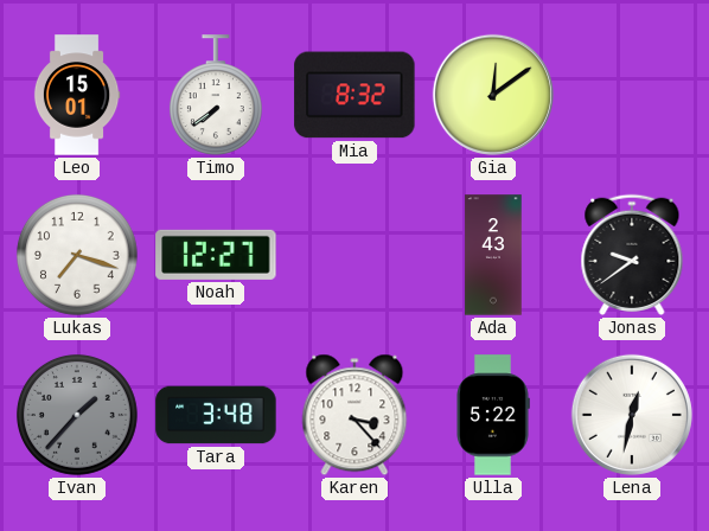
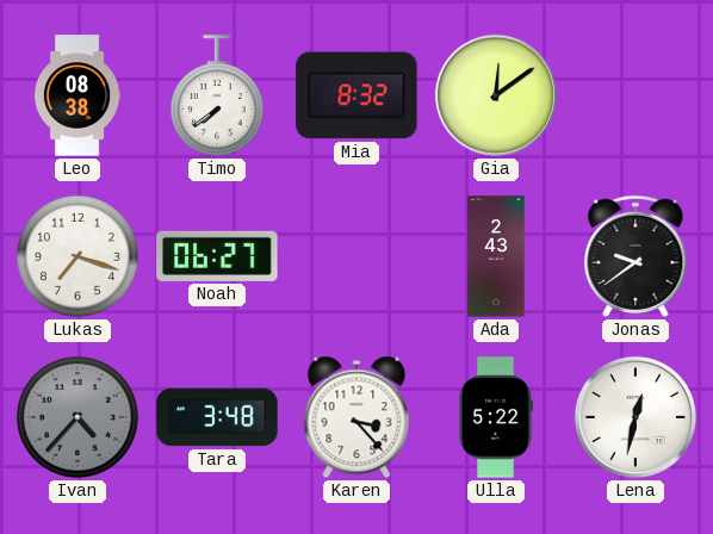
Leo: 15:01 -> 08:38 (77, 95)
Noah: 12:27 -> 06:27 (217, 256)
Ivan: 1:37 -> 4:37 (77, 417)
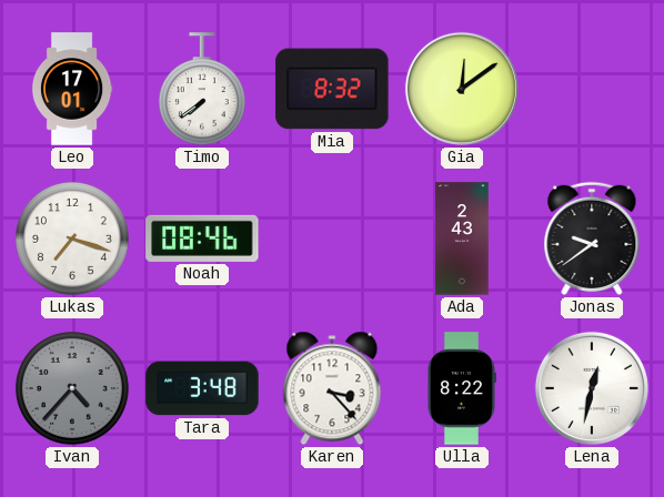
Leo: 08:38 -> 17:01 (72, 89)
Noah: 06:27 -> 08:46 (202, 239)
Ulla: 5:22 -> 8:22 (462, 388)
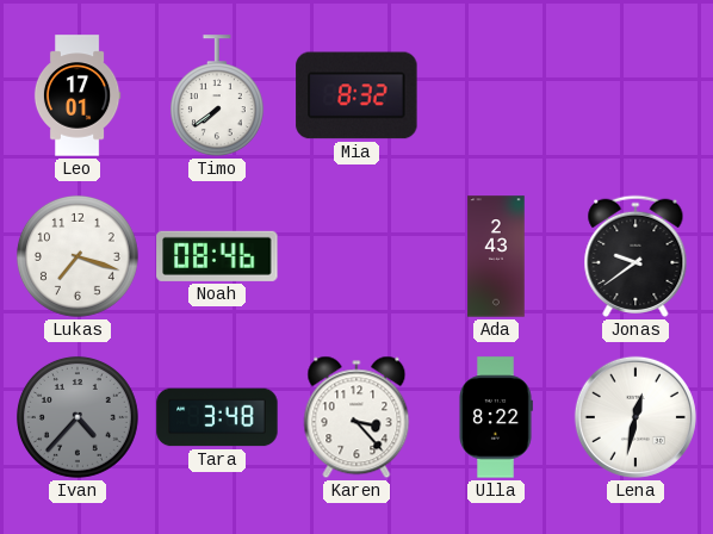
Gia: 12:09 -> none (462, 89)
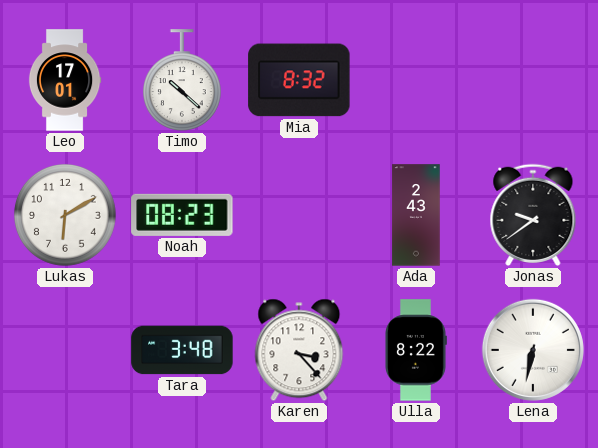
Timo: 7:39 -> 10:22 (182, 80)
Lukas: 7:18 -> 6:10 (65, 215)
Noah: 08:46 -> 08:23 (182, 215)
Ivan: 4:37 -> none (77, 417)
Lena: 12:32 -> 6:32 (533, 350)
